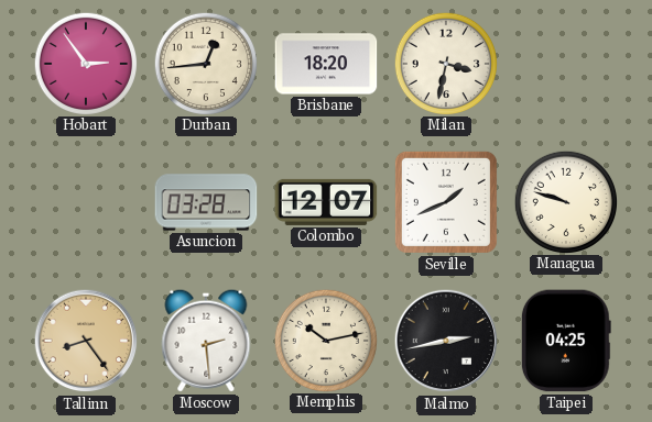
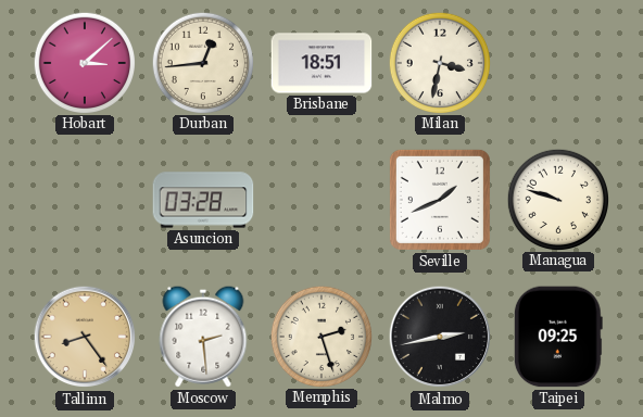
Hobart: 2:54 -> 3:08 (84, 62)
Brisbane: 18:20 -> 18:51 (321, 63)
Colombo: 12:07 -> none (326, 202)
Memphis: 10:13 -> 2:27 (320, 336)
Taipei: 04:25 -> 09:25 (558, 337)
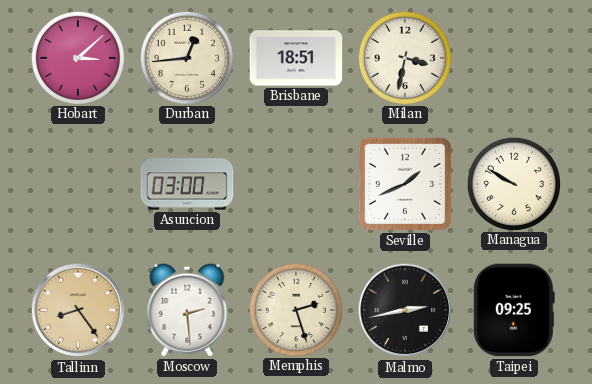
Asuncion: 03:28 -> 03:00 (187, 184)
Managua: 9:48 -> 9:50 (513, 183)
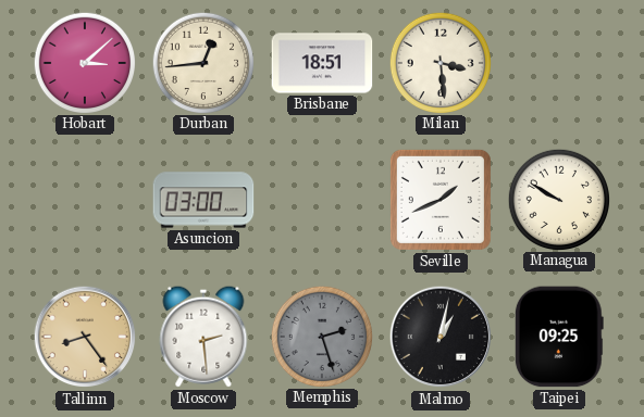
Milan: 3:32 -> 3:29 (439, 62)
Memphis dial: cream -> grey (321, 336)
Malmo: 2:43 -> 1:02 (441, 337)
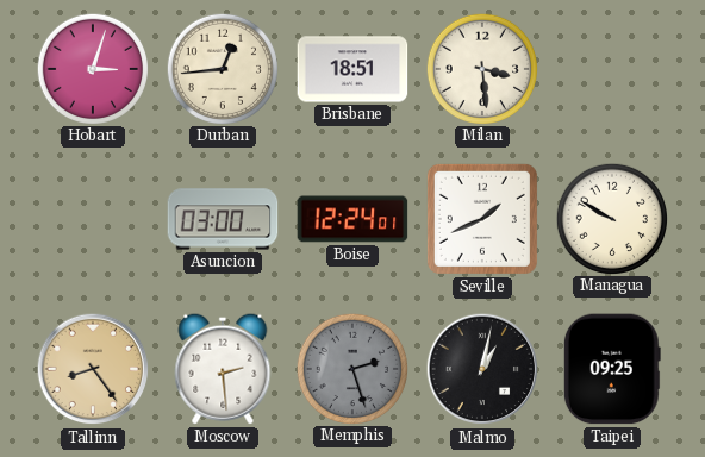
Hobart: 3:08 -> 3:03 (92, 68)
Boise: none -> 12:24 (352, 219)
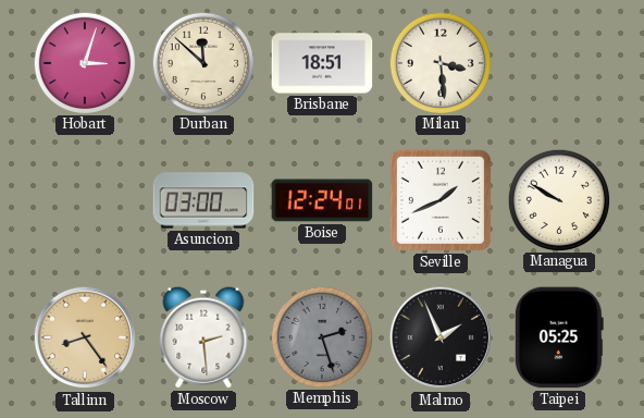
Durban: 12:44 -> 11:52 (202, 62)
Malmo: 1:02 -> 1:56 (441, 337)
Taipei: 09:25 -> 05:25 (559, 337)
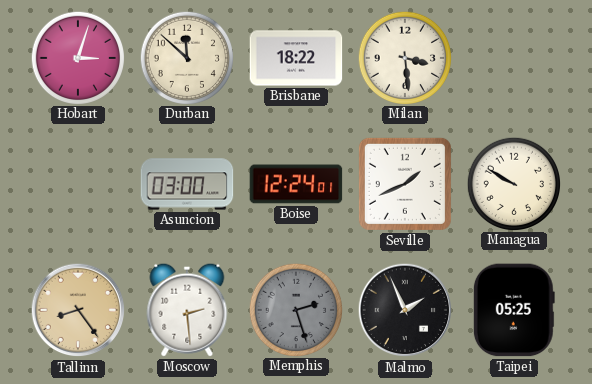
Brisbane: 18:51 -> 18:22 (296, 58)
